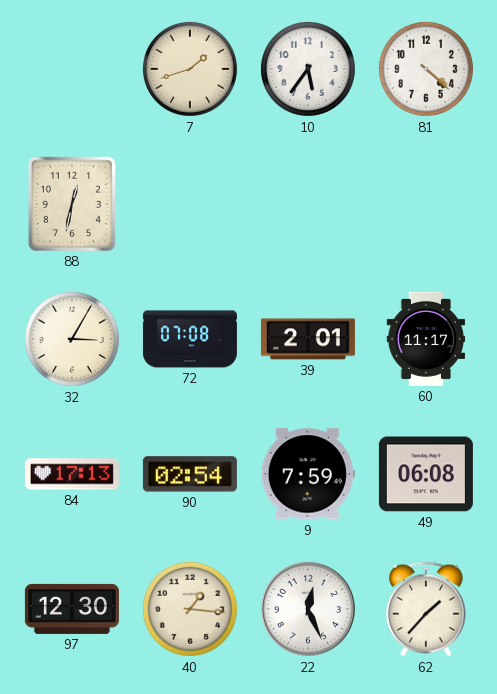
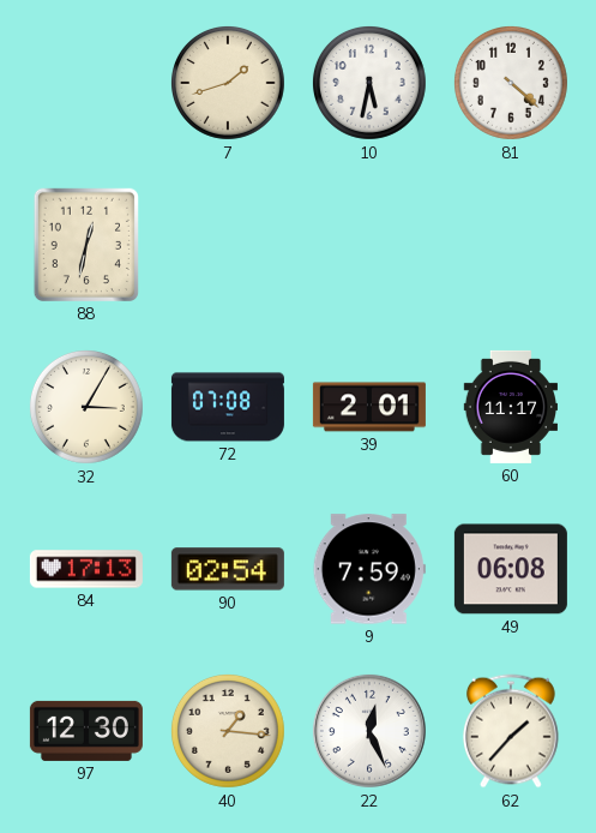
10: 5:36 -> 5:32 (369, 83)
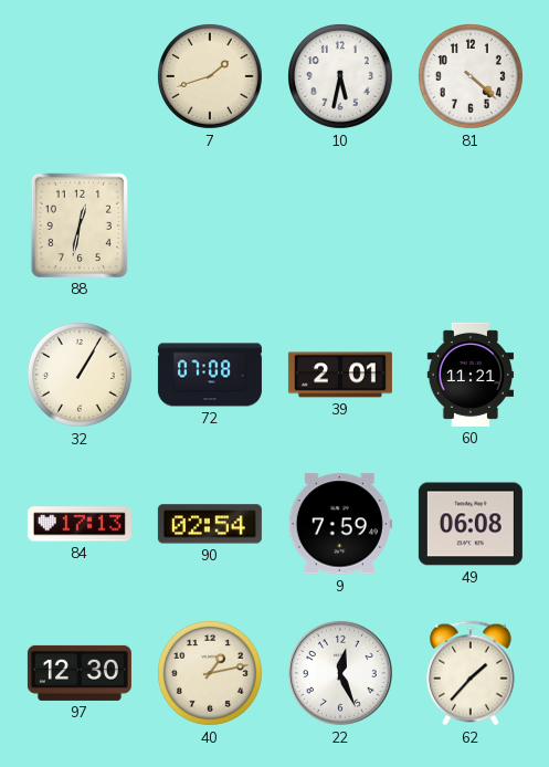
32: 3:05 -> 1:05 (80, 375)
60: 11:17 -> 11:21 (469, 375)
40: 1:16 -> 1:13 (210, 673)
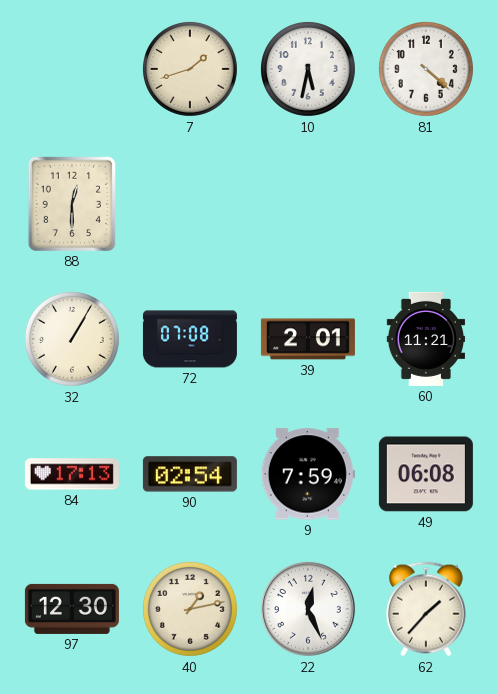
88: 12:32 -> 12:30 (72, 204)
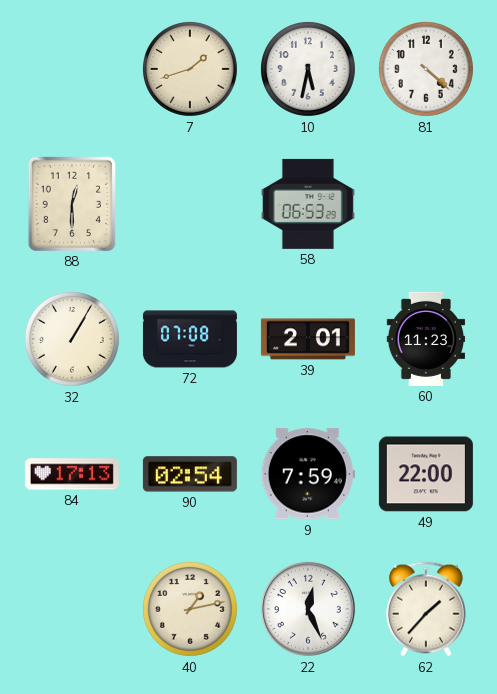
58: none -> 06:53 (308, 204)
60: 11:21 -> 11:23 (425, 339)
49: 06:08 -> 22:00 (426, 474)
97: 12:30 -> none (72, 609)
